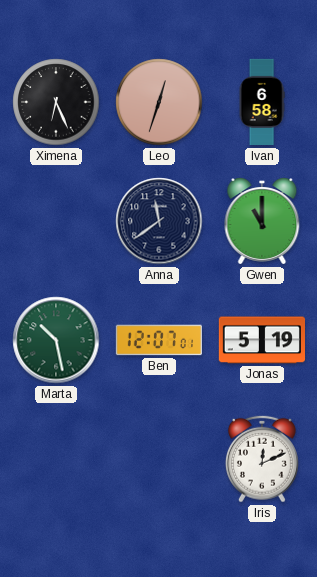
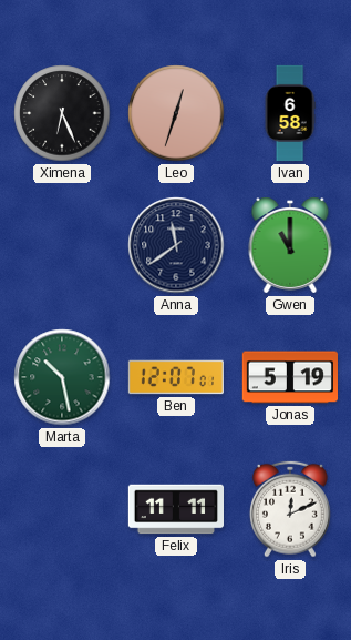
Felix: none -> 11:11 (175, 509)
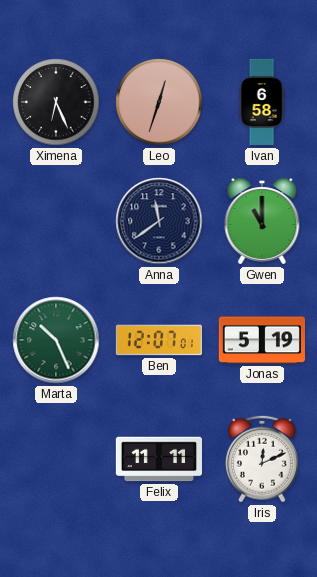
Marta: 10:28 -> 10:26 (56, 340)
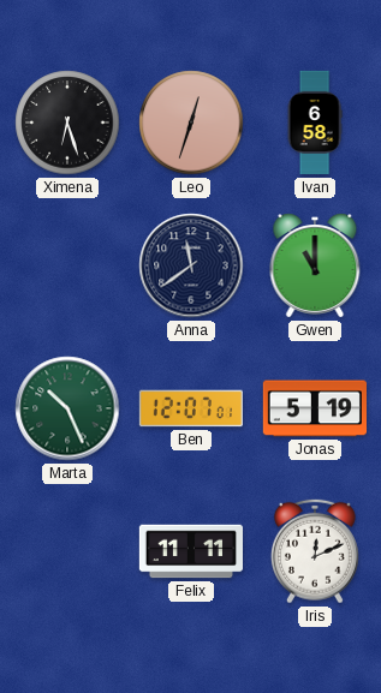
Ximena: 6:26 -> 6:27 (67, 123)
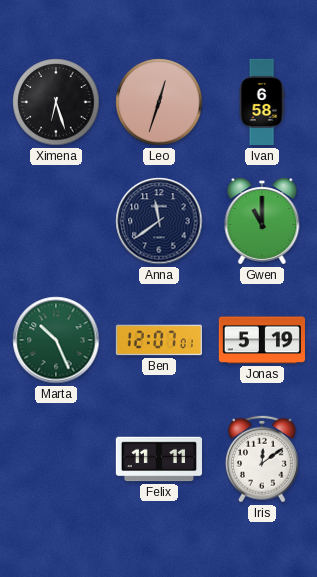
Iris: 12:11 -> 12:09 (262, 459)
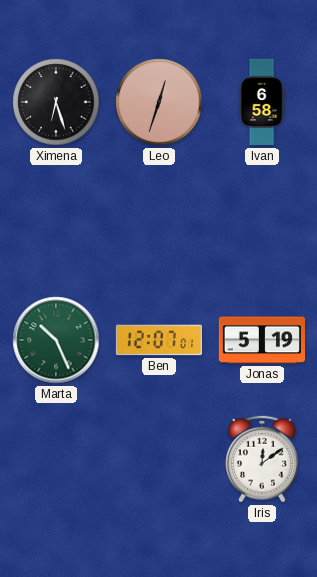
Anna: 11:39 -> none (159, 221)
Gwen: 11:00 -> none (262, 221)
Felix: 11:11 -> none (158, 459)
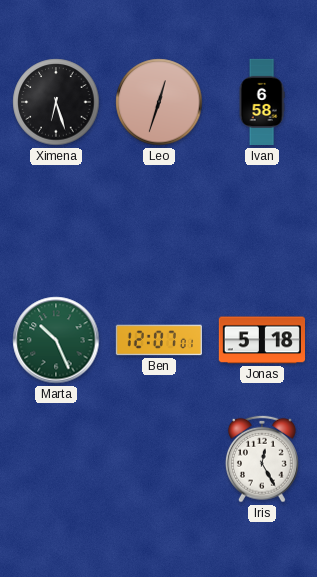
Jonas: 5:19 -> 5:18 (261, 340)
Iris: 12:09 -> 12:25 (262, 459)
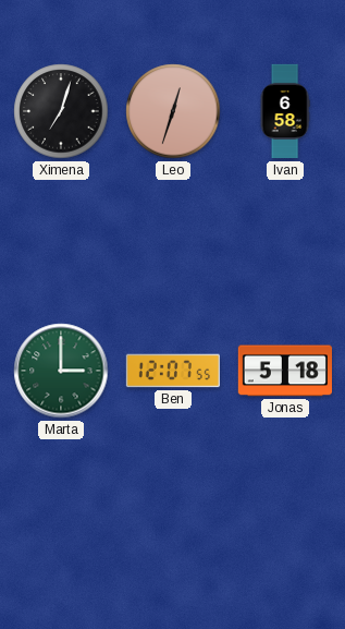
Ximena: 6:27 -> 7:03 (61, 111)
Marta: 10:26 -> 3:00 (61, 371)
Ben: 12:07:01 -> 12:07:55 (172, 371)
Iris: 12:25 -> none (262, 459)
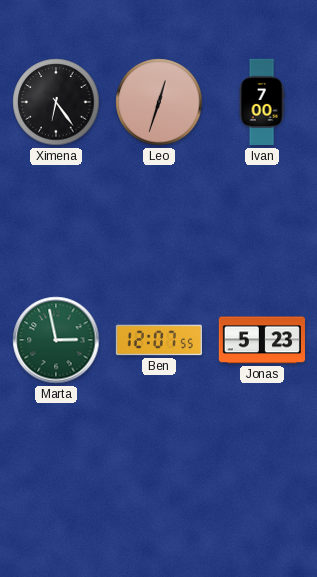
Ximena: 7:03 -> 6:24 (56, 102)
Ivan: 6:58 -> 7:00 (262, 102)
Marta: 3:00 -> 2:58 (56, 340)
Jonas: 5:18 -> 5:23 (261, 340)
